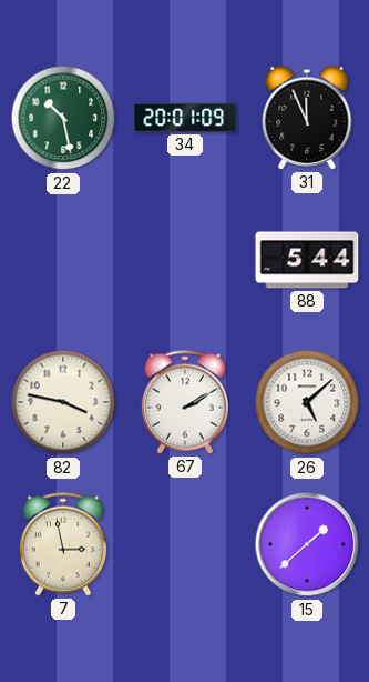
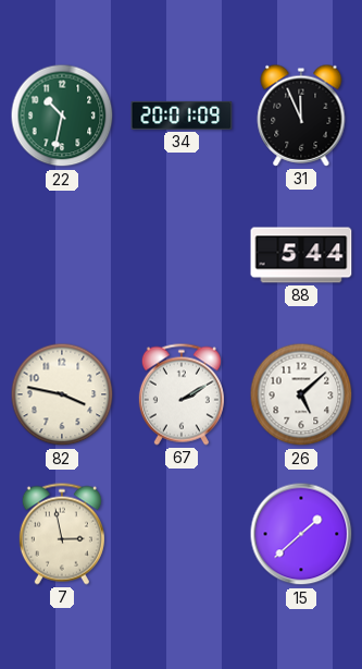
22: 10:28 -> 10:32 (62, 115)
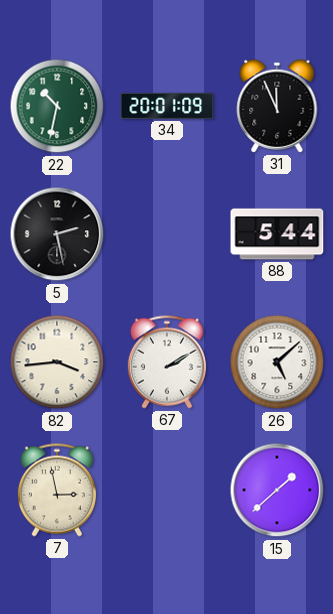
5: none -> 2:28 (57, 234)
82: 3:47 -> 3:44 (57, 362)
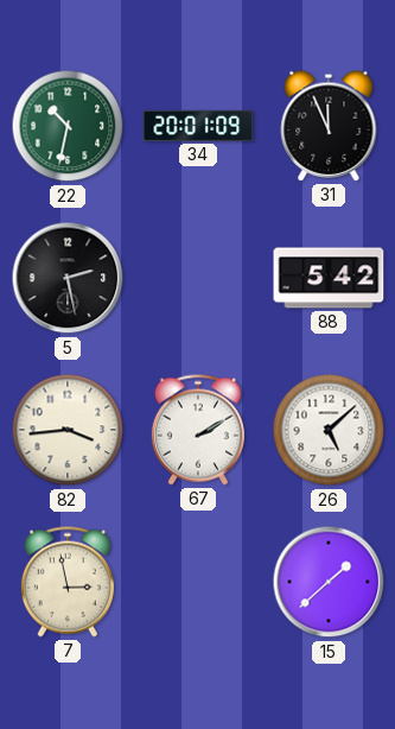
88: 5:44 -> 5:42 (329, 278)
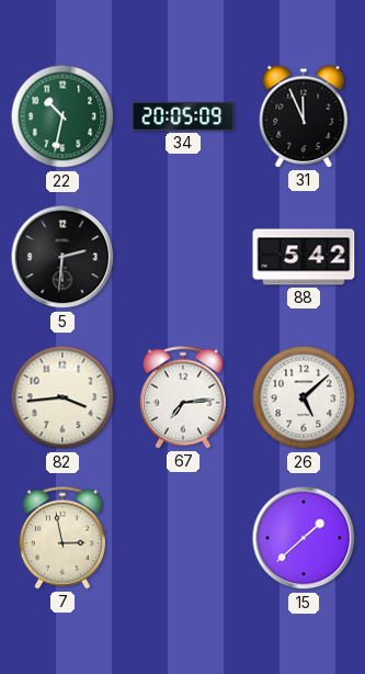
34: 20:01 -> 20:05 (183, 116)
5: 2:28 -> 2:31 (62, 257)
67: 2:10 -> 7:14 (183, 397)
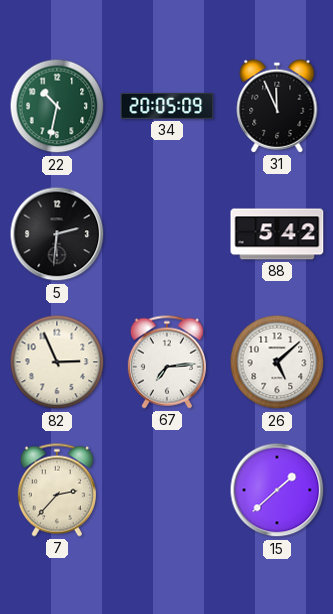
82: 3:44 -> 2:56 (57, 362)
7: 2:58 -> 2:37 (57, 490)
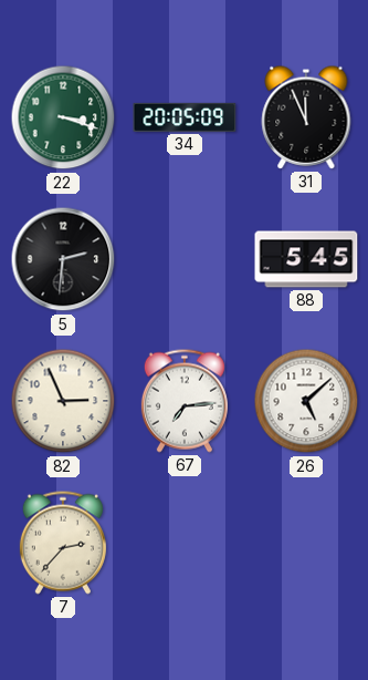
22: 10:32 -> 3:18 (63, 117)
88: 5:42 -> 5:45 (306, 259)
15: 1:38 -> none (277, 490)
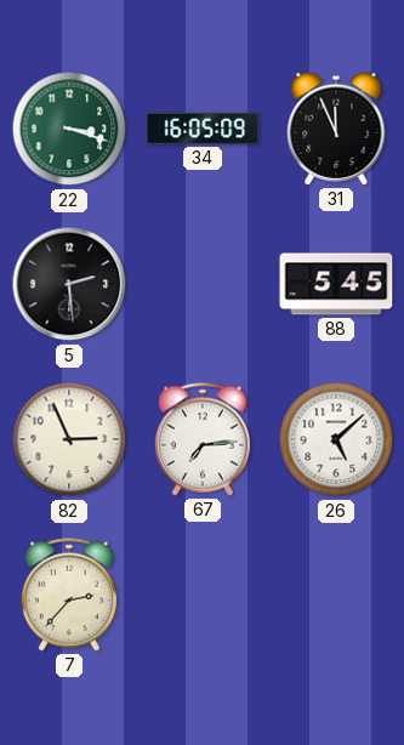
34: 20:05 -> 16:05 (203, 129)
5: 2:31 -> 2:29 (69, 284)
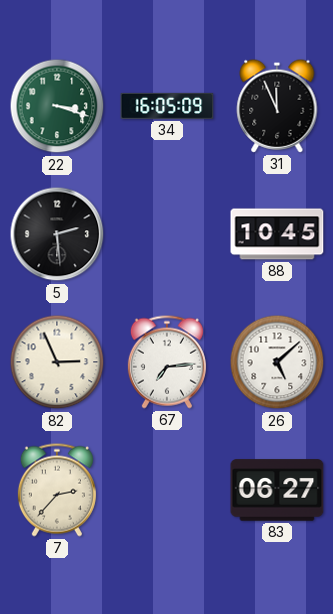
88: 5:45 -> 10:45 (277, 234)
83: none -> 06:27 (277, 490)
